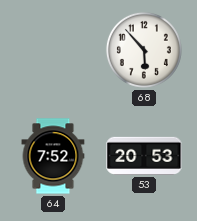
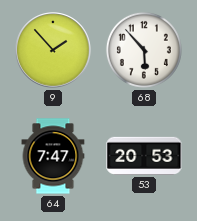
9: none -> 1:53 (53, 50)
64: 7:52 -> 7:47 (53, 156)
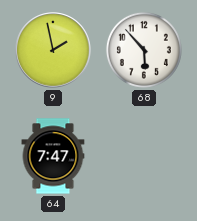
9: 1:53 -> 1:58 (53, 50)
53: 20:53 -> none (144, 156)
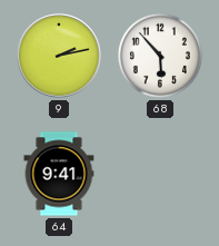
9: 1:58 -> 2:13 (59, 56)
64: 7:47 -> 9:41 (59, 174)
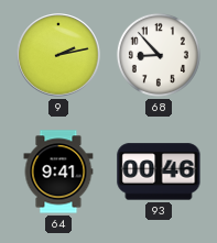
68: 5:53 -> 8:53 (159, 55)
93: none -> 00:46 (159, 172)
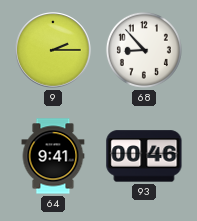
9: 2:13 -> 2:15 (53, 50)
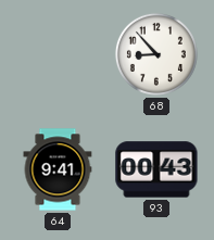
9: 2:15 -> none (53, 50)
93: 00:46 -> 00:43 (156, 169)
